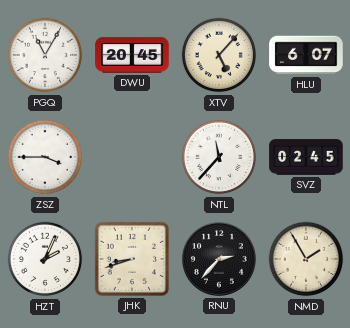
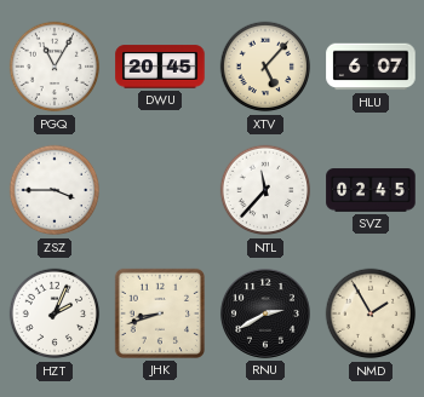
RNU: 2:37 -> 2:40 (265, 313)
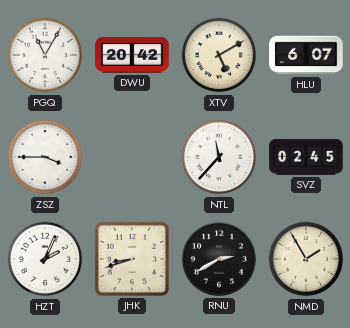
DWU: 20:45 -> 20:42 (132, 55)
XTV: 5:07 -> 5:10 (219, 55)
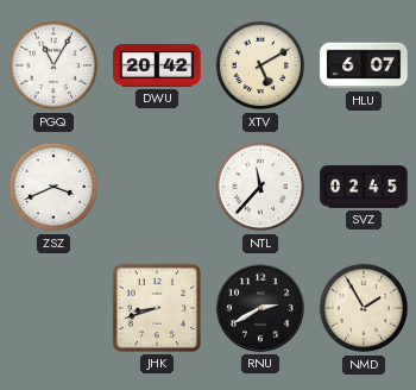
ZSZ: 3:45 -> 3:41 (53, 187)
HZT: 2:04 -> none (45, 259)
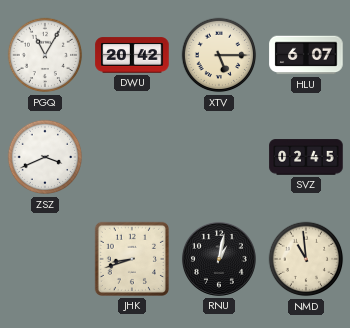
XTV: 5:10 -> 5:15 (219, 55)
NTL: 11:37 -> none (260, 187)
RNU: 2:40 -> 1:02 (219, 259)
NMD: 1:55 -> 10:59 (306, 259)
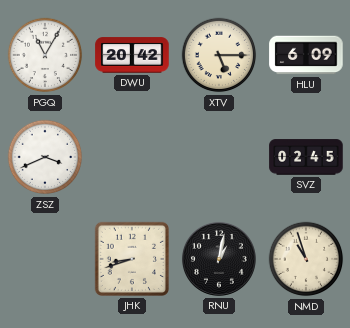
HLU: 6:07 -> 6:09 (306, 55)
NMD: 10:59 -> 10:57 (306, 259)
